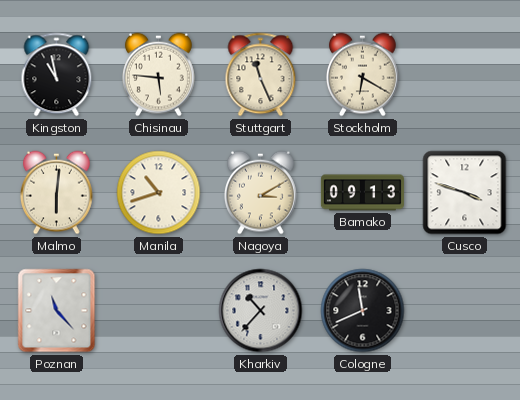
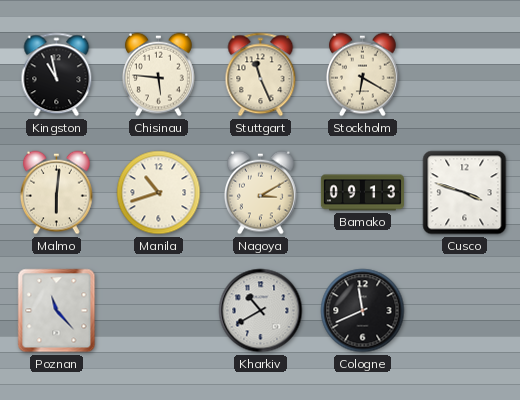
Kharkiv: 10:37 -> 10:40 (261, 311)
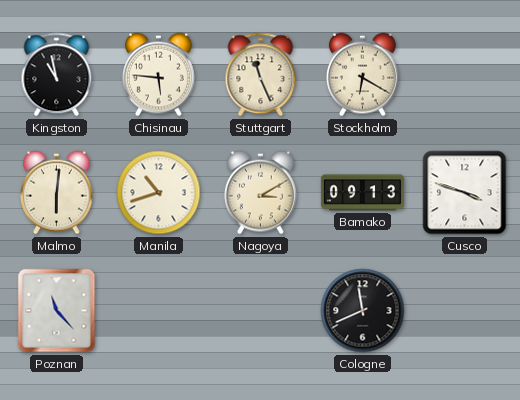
Kharkiv: 10:40 -> none (261, 311)
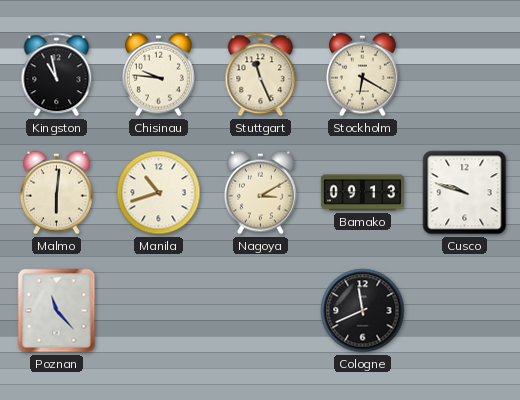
Chisinau: 5:46 -> 9:46 (159, 75)
Cusco: 3:48 -> 9:48 (465, 193)
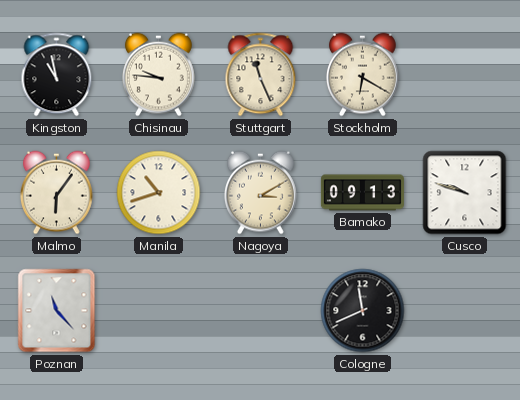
Malmo: 6:01 -> 6:06 (57, 193)
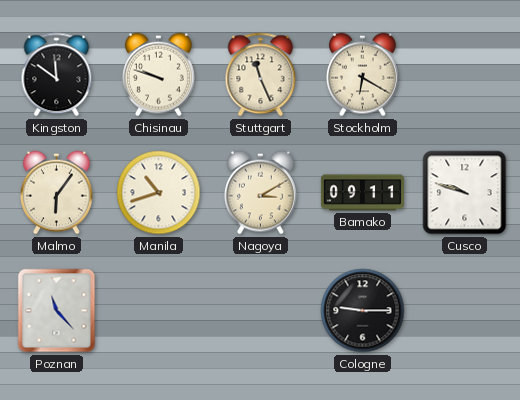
Kingston: 10:58 -> 11:51 (57, 75)
Chisinau: 9:46 -> 9:48 (159, 75)
Bamako: 09:13 -> 09:11 (362, 193)
Cologne: 11:41 -> 9:15 (363, 311)
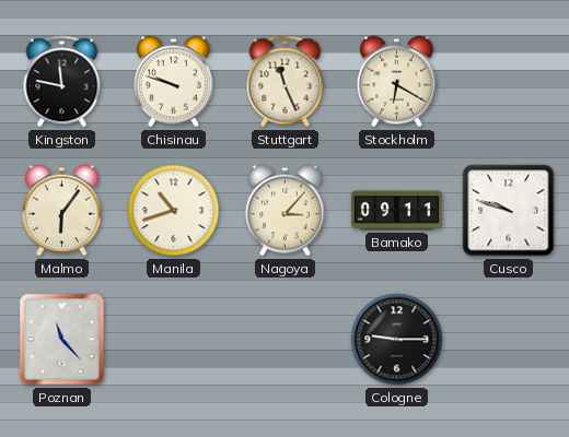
Kingston: 11:51 -> 11:47 (62, 82)
Nagoya: 3:10 -> 3:07 (286, 211)
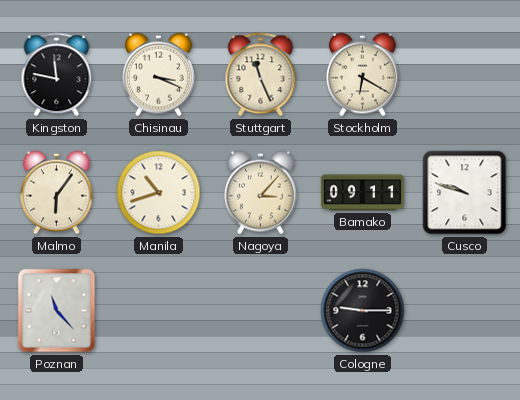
Chisinau: 9:48 -> 3:19 (159, 75)
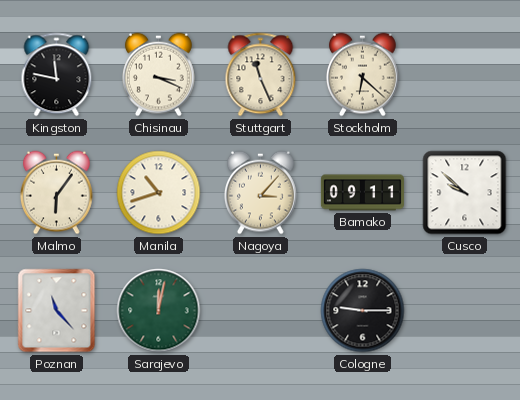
Stockholm: 6:20 -> 6:22 (363, 75)
Cusco: 9:48 -> 9:52 (465, 193)
Sarajevo: none -> 12:02 (159, 311)
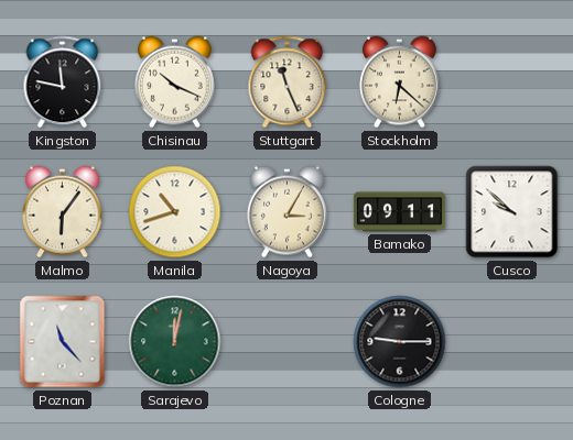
Chisinau: 3:19 -> 10:19 (175, 82)
Nagoya: 3:07 -> 3:05 (288, 212)
